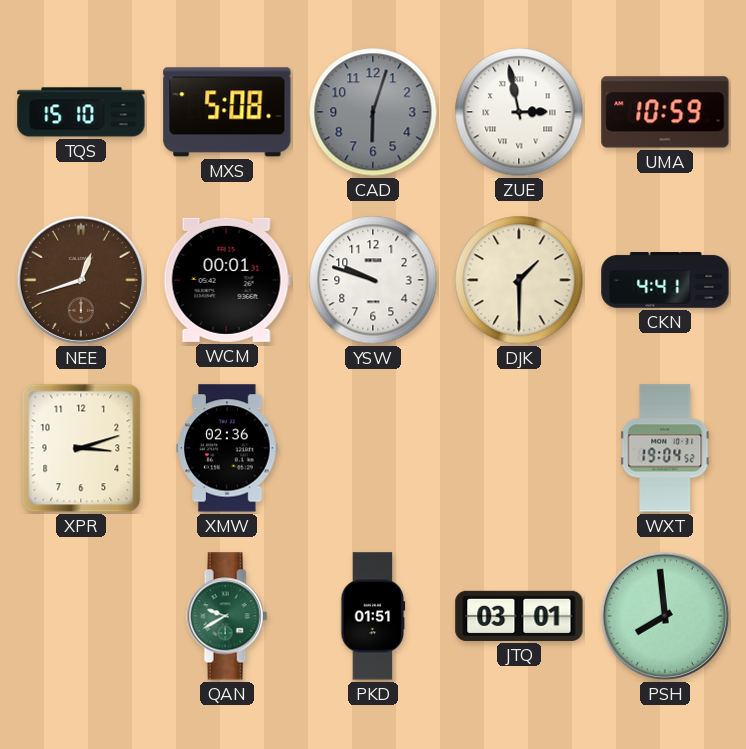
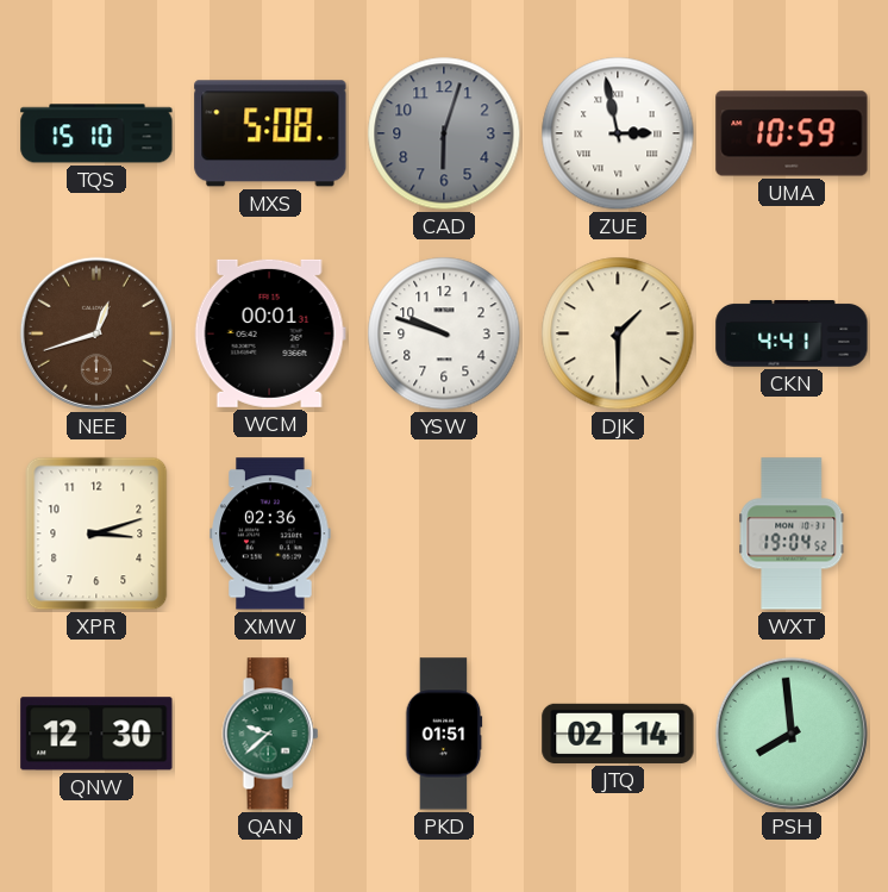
QNW: none -> 12:30 (96, 734)
QAN: 9:40 -> 9:38 (270, 734)
JTQ: 03:01 -> 02:14 (618, 734)
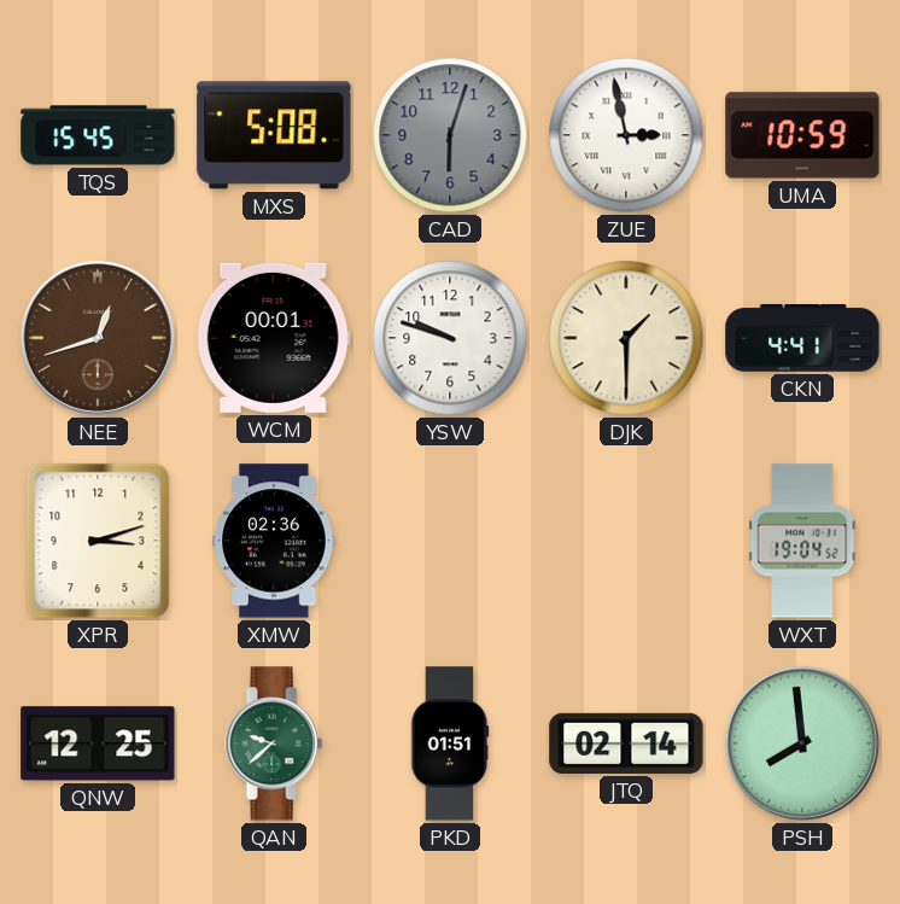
TQS: 15:10 -> 15:45 (98, 135)
QNW: 12:30 -> 12:25 (98, 743)
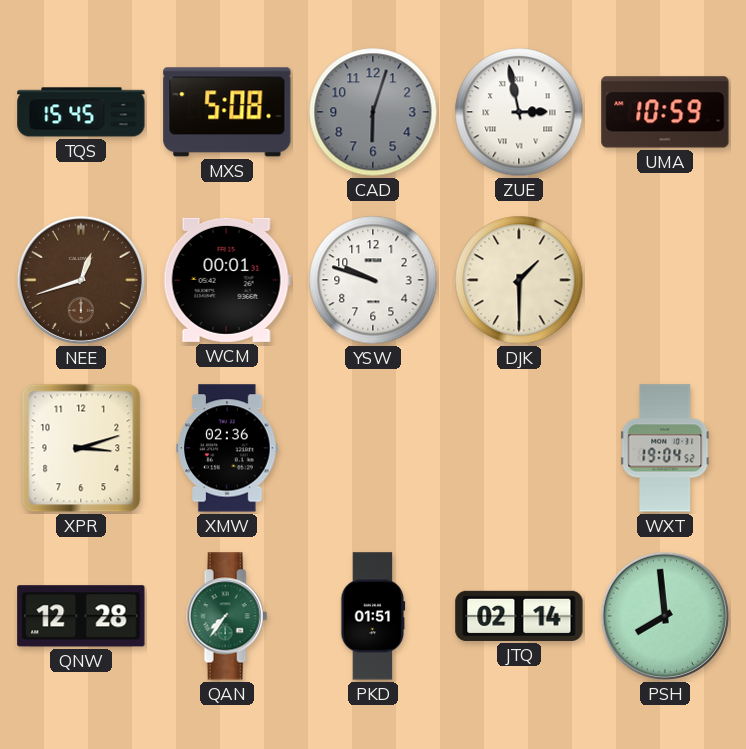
CKN: 4:41 -> none (802, 339)
QNW: 12:25 -> 12:28 (81, 616)
QAN: 9:38 -> 7:36 (227, 616)
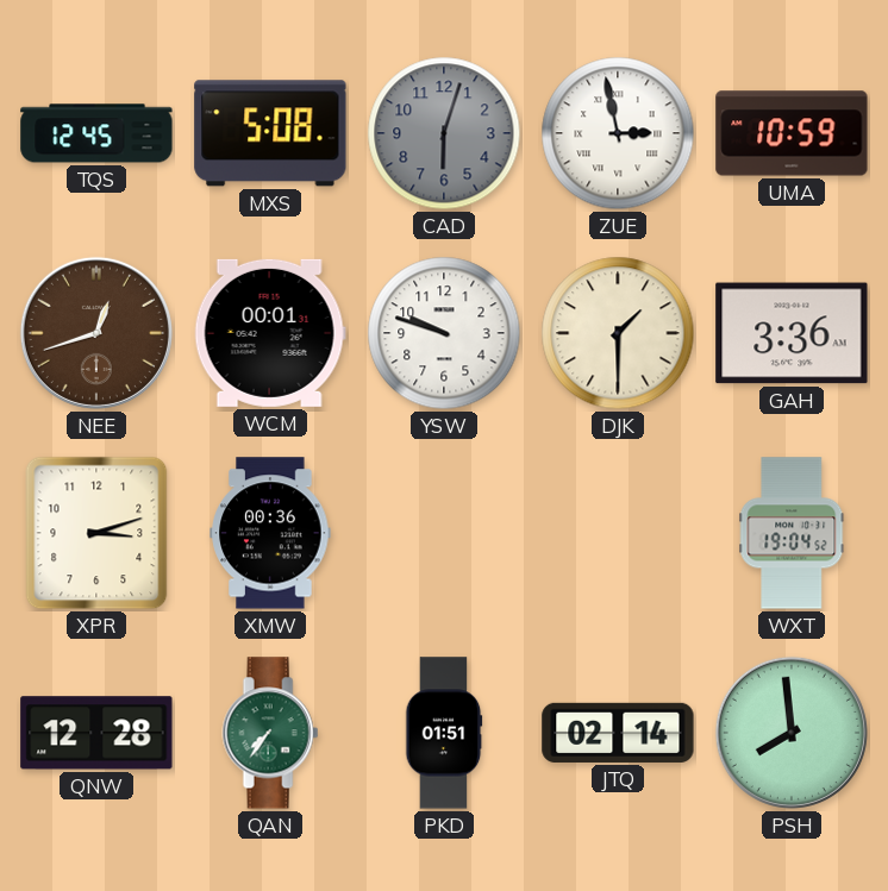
TQS: 15:45 -> 12:45 (96, 133)
GAH: none -> 3:36 (792, 333)
XMW: 02:36 -> 00:36 (270, 533)
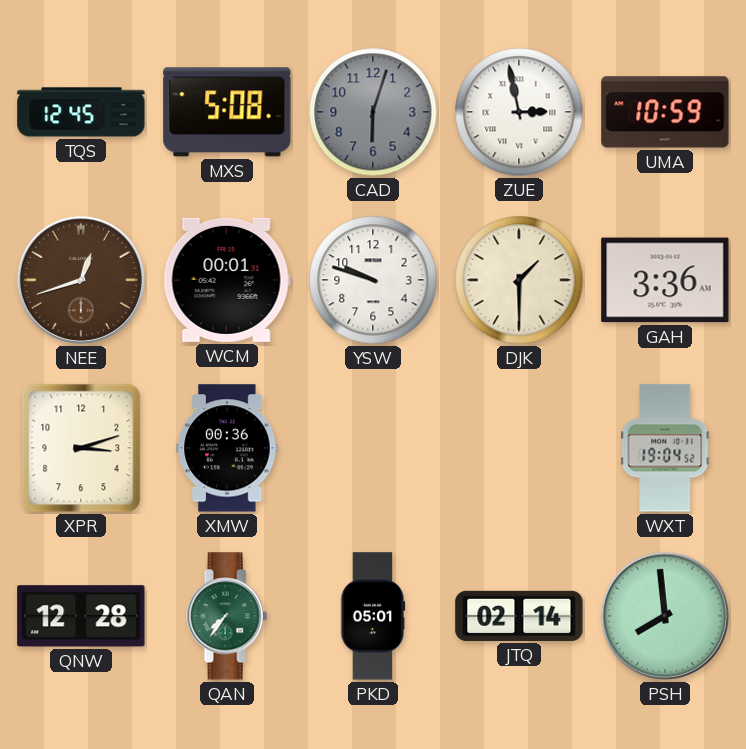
PKD: 01:51 -> 05:01 (373, 616)
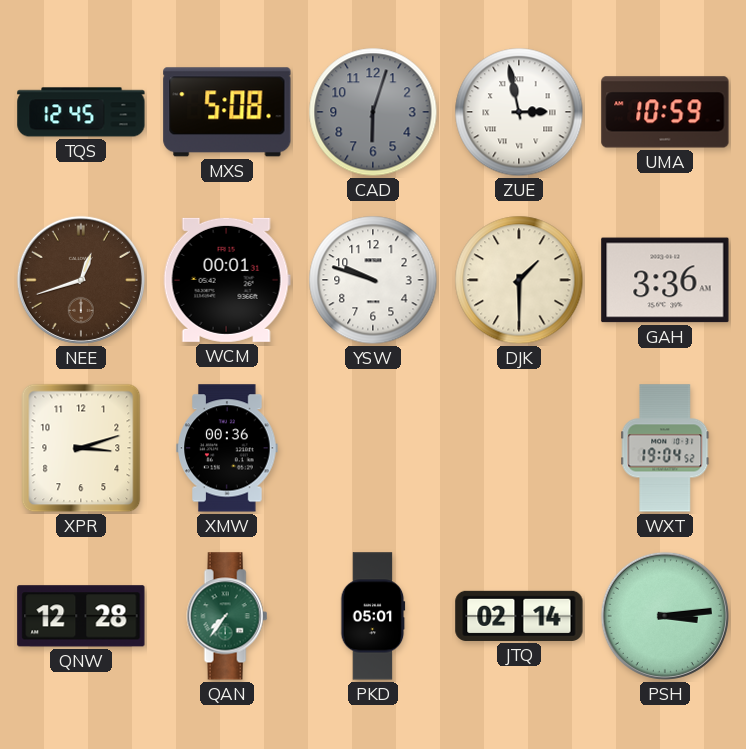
PSH: 7:59 -> 3:14 (665, 616)
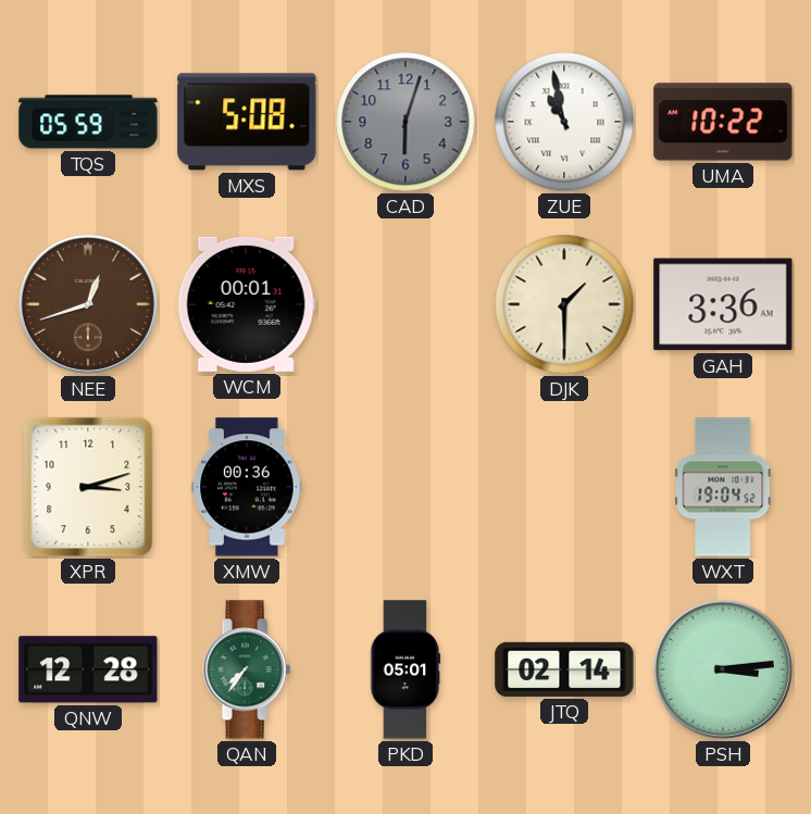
TQS: 12:45 -> 05:59 (88, 122)
ZUE: 2:58 -> 10:58 (564, 122)
UMA: 10:59 -> 10:22 (723, 122)
YSW: 9:48 -> none (373, 280)
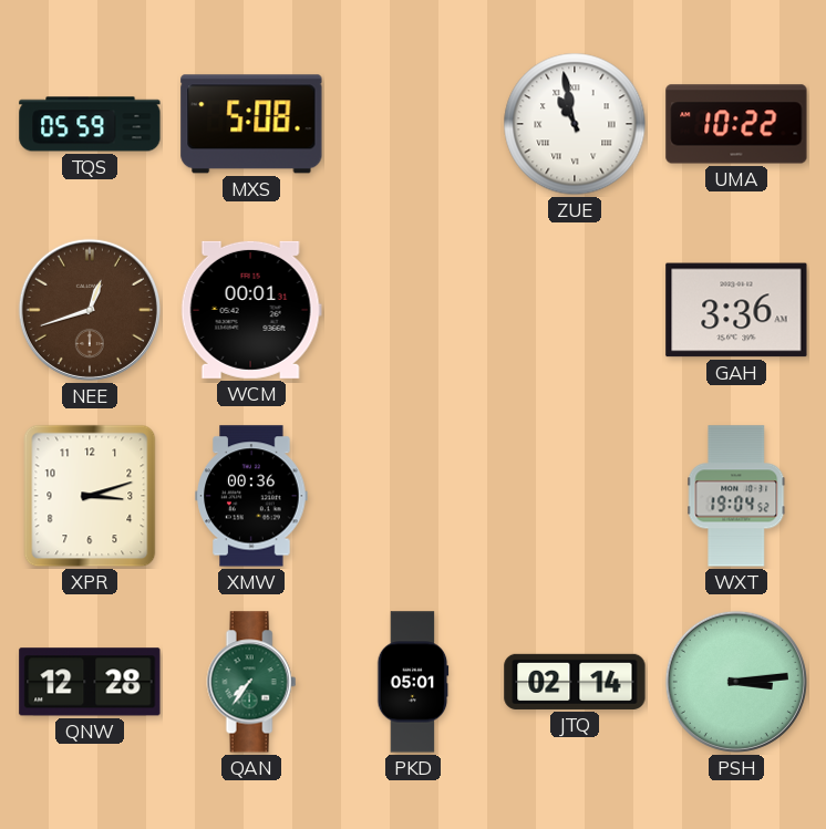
CAD: 6:03 -> none (405, 122)
DJK: 1:30 -> none (564, 304)
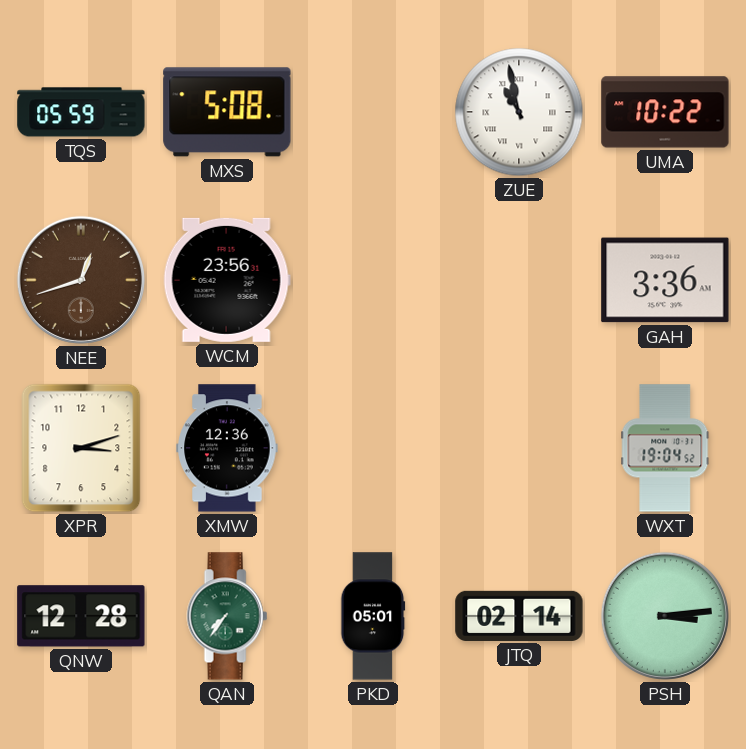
WCM: 00:01 -> 23:56 (227, 280)
XMW: 00:36 -> 12:36 (227, 448)
